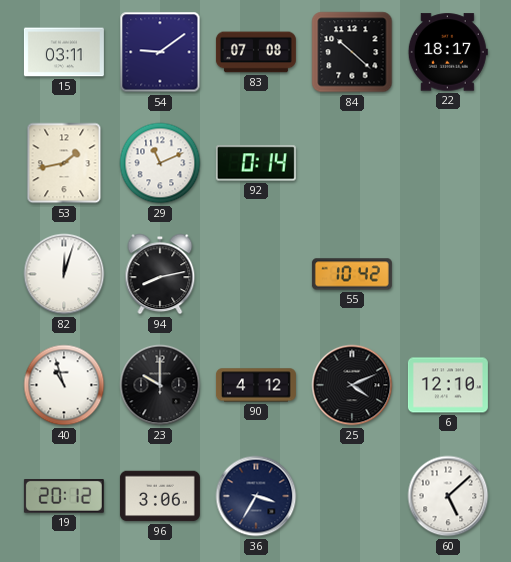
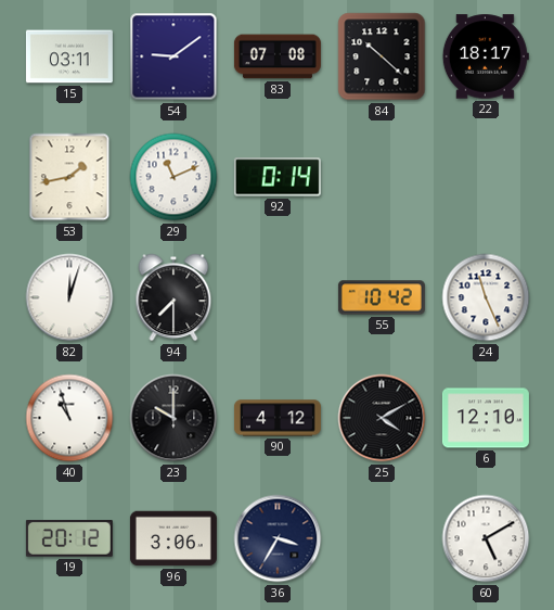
94: 8:13 -> 7:30 (173, 297)
24: none -> 11:26 (486, 297)
25: 4:11 -> 4:10 (382, 418)
60: 5:08 -> 5:10 (486, 538)
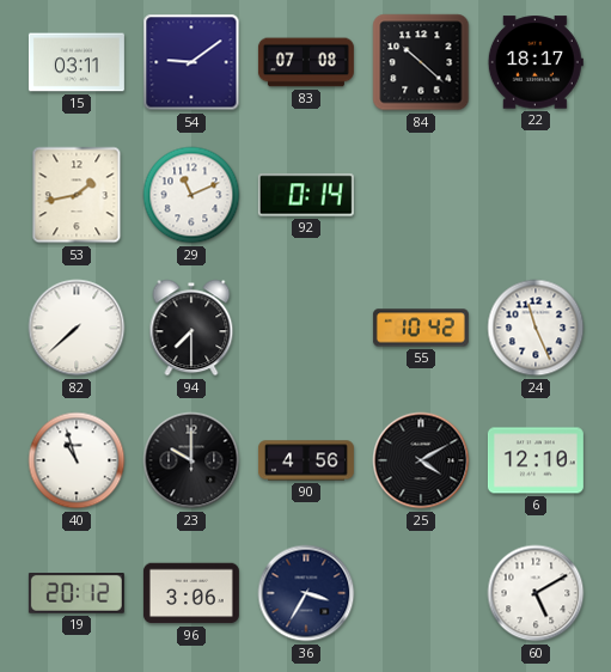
82: 12:03 -> 7:38 (77, 328)
90: 4:12 -> 4:56 (306, 460)
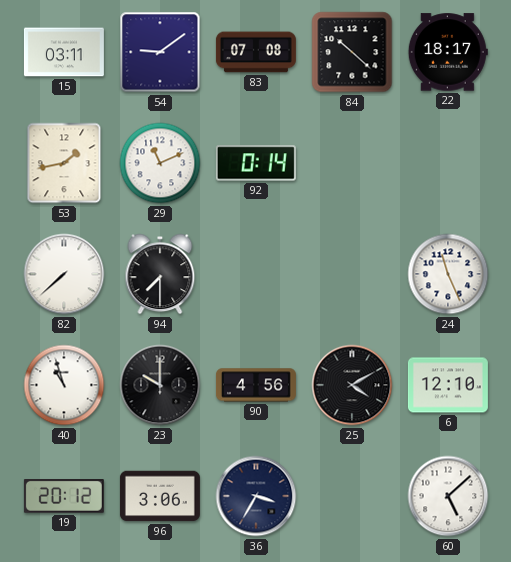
55: 10:42 -> none (421, 328)
60: 5:10 -> 5:08 (448, 496)
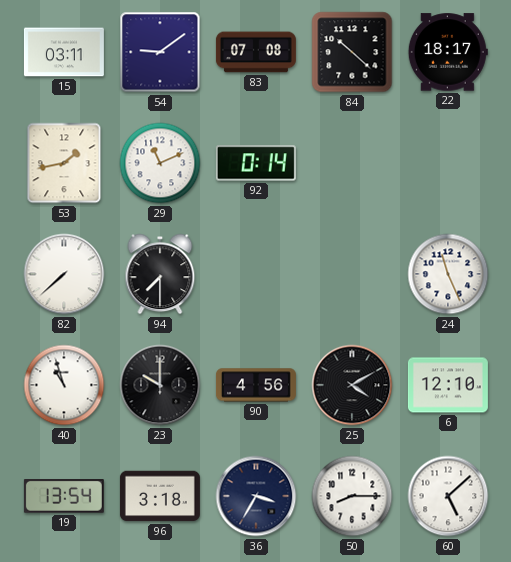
19: 20:12 -> 13:54 (64, 497)
96: 3:06 -> 3:18 (160, 496)
50: none -> 8:15 (352, 496)
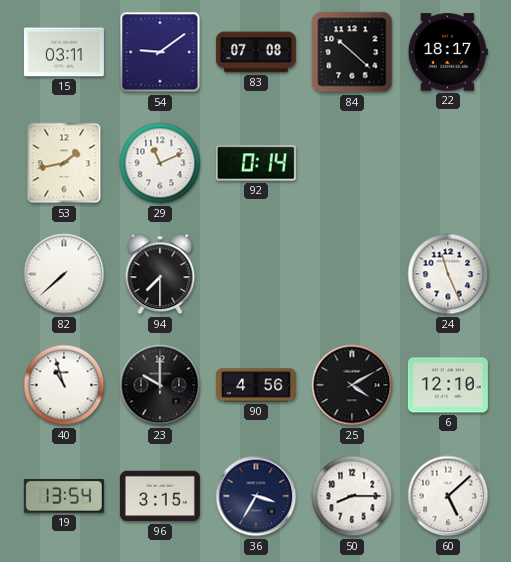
96: 3:18 -> 3:15 (160, 496)
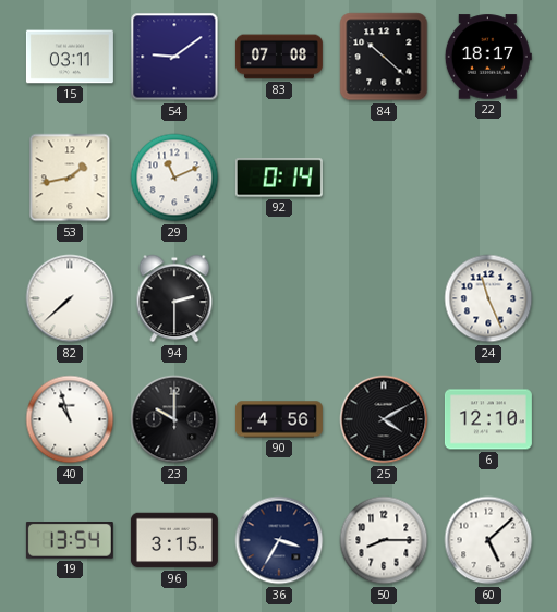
94: 7:30 -> 2:30 (174, 298)
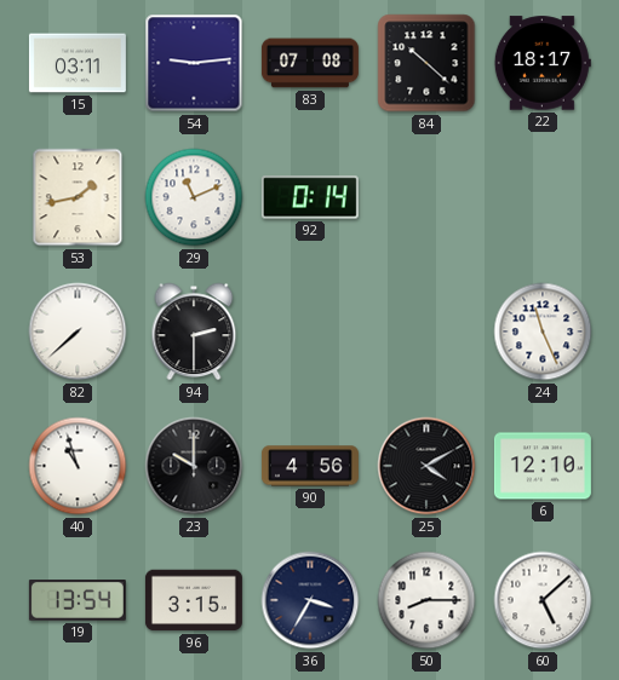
54: 9:09 -> 9:14 (194, 63)
